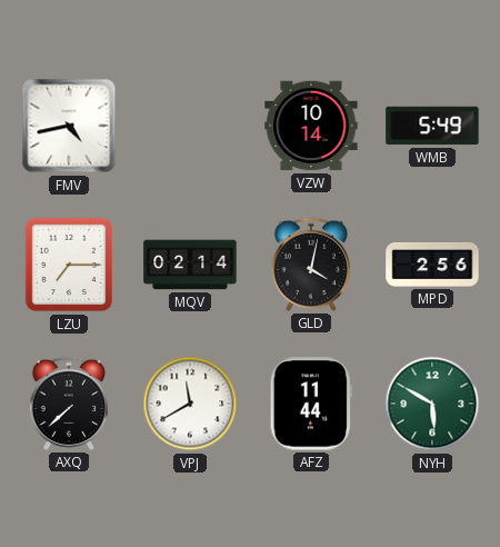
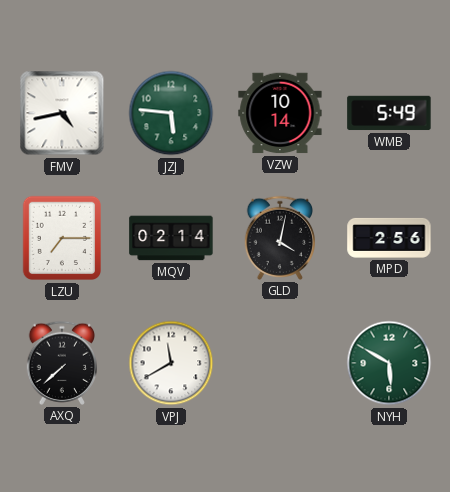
JZJ: none -> 5:46 (171, 113)
AFZ: 11:44 -> none (311, 404)
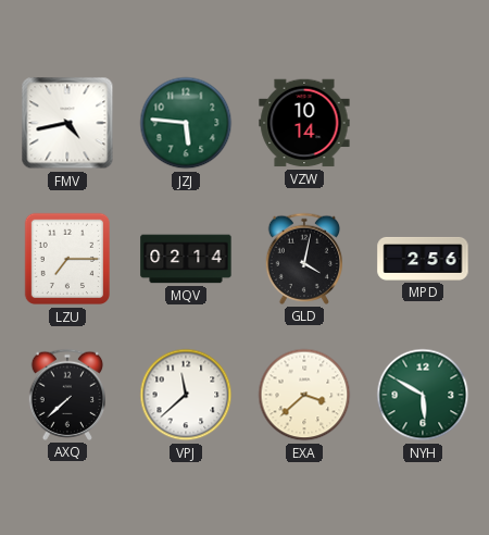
WMB: 5:49 -> none (389, 113)
VPJ: 11:40 -> 11:38 (186, 395)
EXA: none -> 3:38 (304, 395)
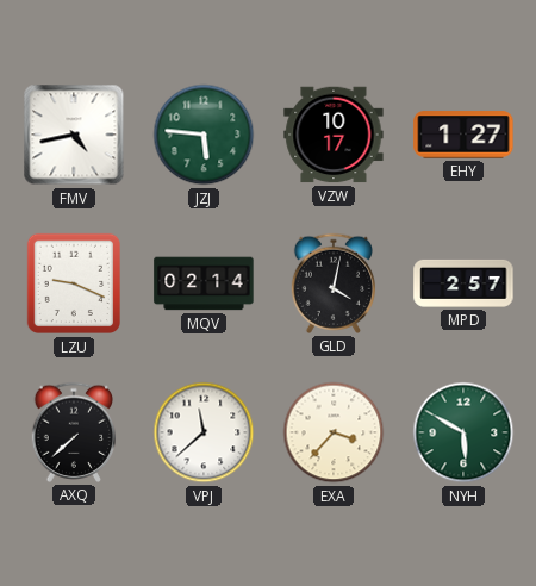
VZW: 10:14 -> 10:17 (334, 135)
EHY: none -> 1:27 (463, 135)
LZU: 7:15 -> 9:19 (73, 283)
MPD: 2:56 -> 2:57 (463, 283)
EXA: 3:38 -> 3:37 (334, 432)
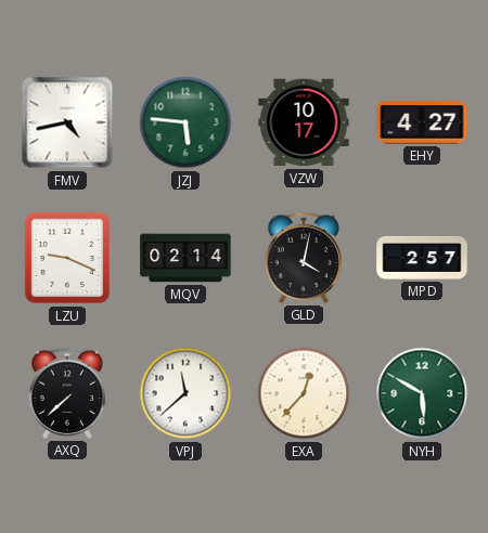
EHY: 1:27 -> 4:27 (422, 122)
EXA: 3:37 -> 12:37 (304, 393)
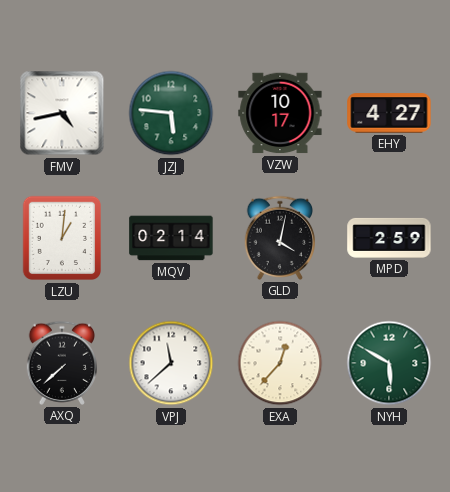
LZU: 9:19 -> 1:01 (61, 238)
MPD: 2:57 -> 2:59 (389, 238)
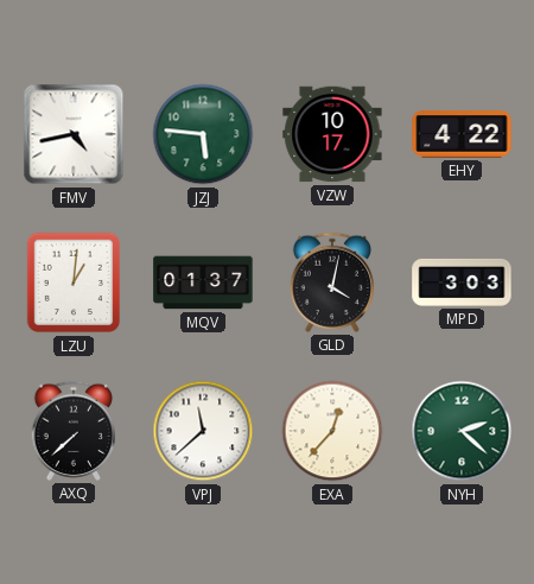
EHY: 4:27 -> 4:22 (462, 134)
MQV: 02:14 -> 01:37 (203, 283)
MPD: 2:59 -> 3:03 (462, 283)
NYH: 5:50 -> 2:22 (462, 431)
